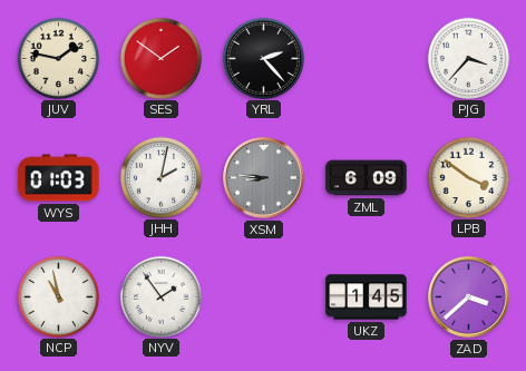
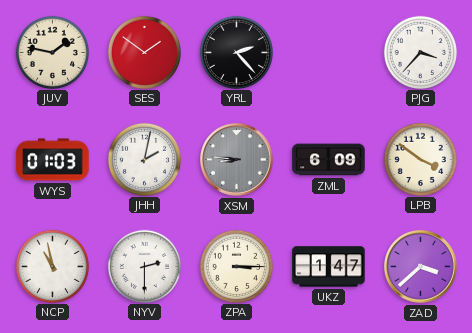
NYV: 1:54 -> 2:30 (144, 266)
ZPA: none -> 3:15 (236, 266)
UKZ: 1:45 -> 1:47 (329, 267)
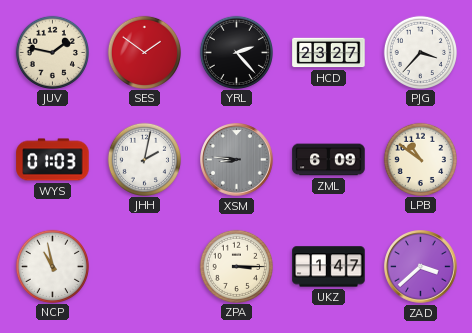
HCD: none -> 23:27 (329, 53)
LPB: 3:51 -> 10:51 (420, 159)
NYV: 2:30 -> none (144, 266)
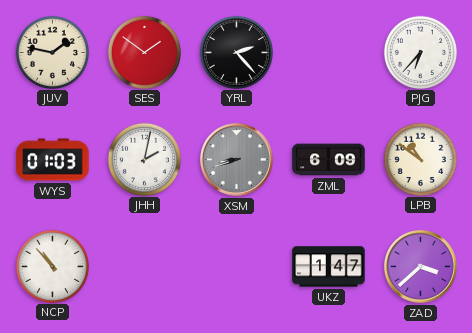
HCD: 23:27 -> none (329, 53)
PJG: 3:37 -> 6:37 (420, 52)
XSM: 8:46 -> 8:42 (237, 160)
NCP: 10:58 -> 10:53 (52, 266)
ZPA: 3:15 -> none (236, 266)
